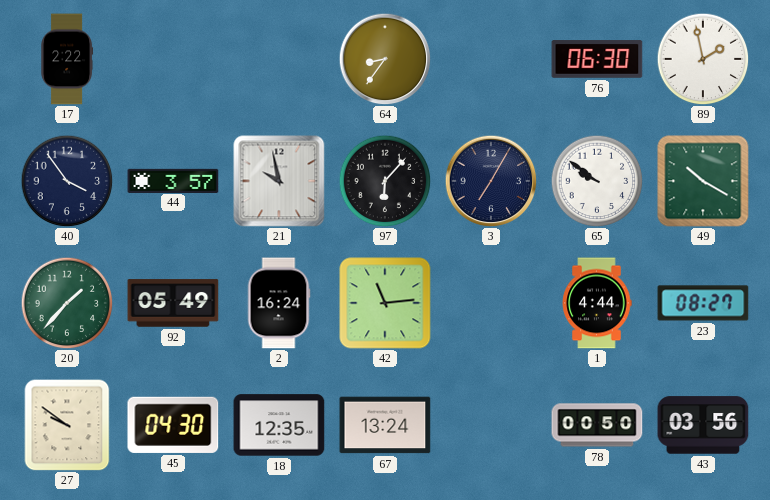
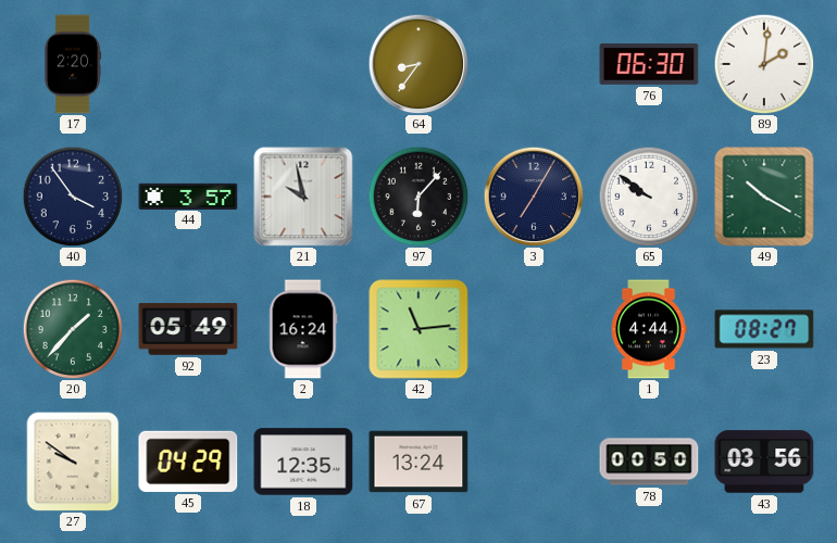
17: 2:22 -> 2:20 (73, 64)
89: 1:58 -> 2:01 (764, 64)
45: 04:30 -> 04:29 (188, 462)
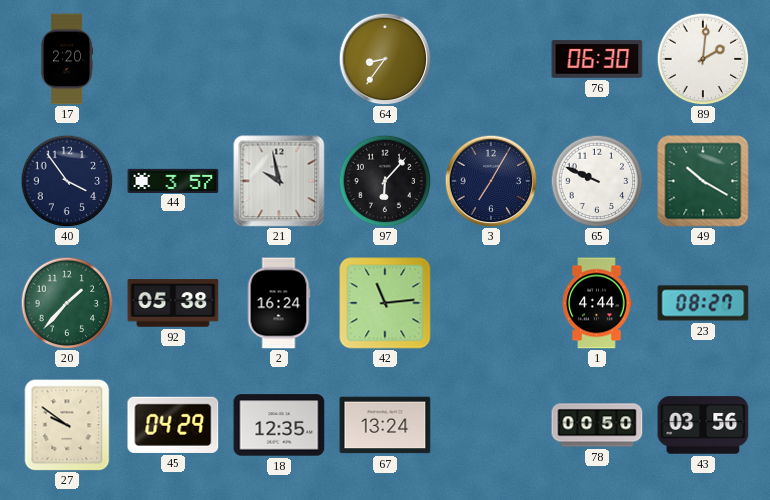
65: 9:51 -> 9:49 (597, 181)
92: 05:49 -> 05:38 (173, 303)
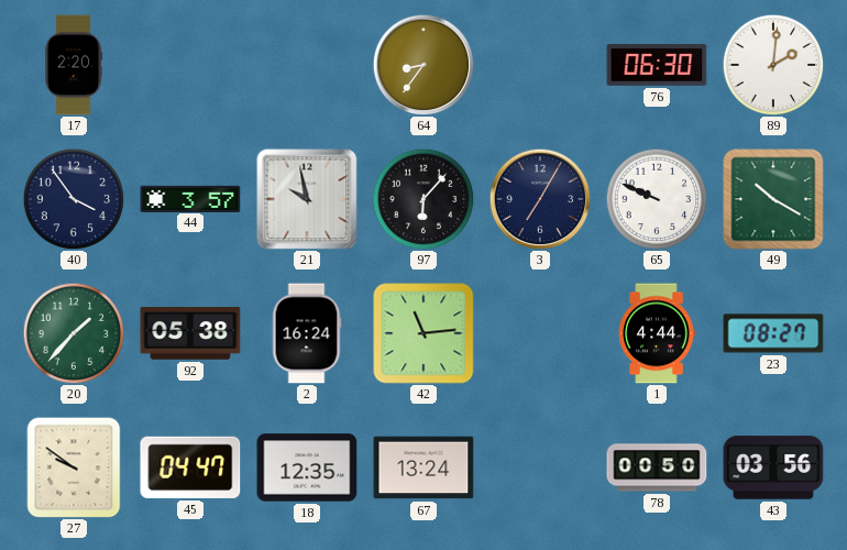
45: 04:29 -> 04:47 (190, 468)
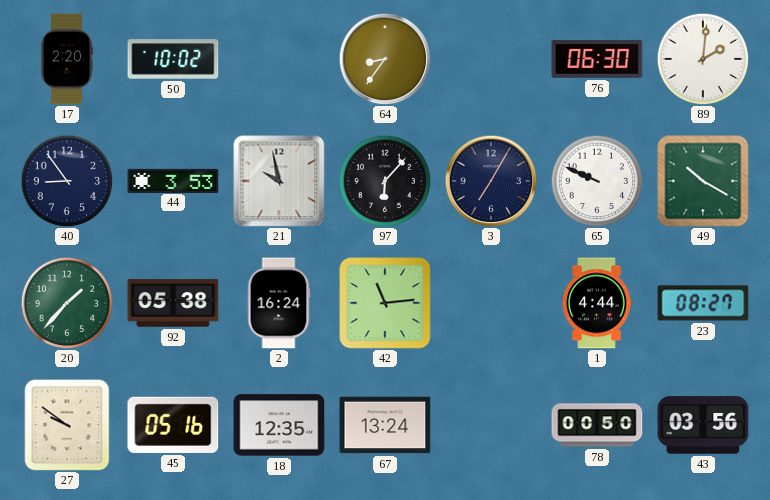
50: none -> 10:02 (173, 59)
40: 3:54 -> 8:54 (67, 181)
44: 3:57 -> 3:53 (173, 180)
45: 04:47 -> 05:16 (173, 425)
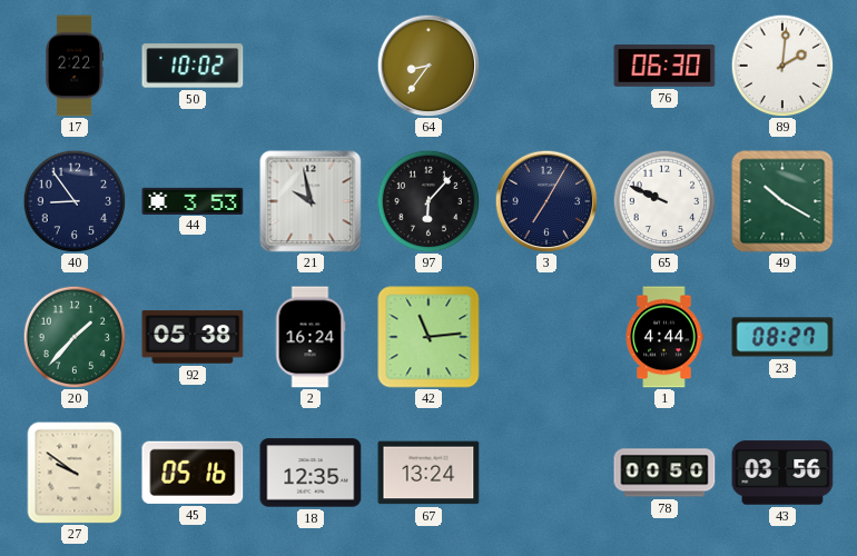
17: 2:20 -> 2:22 (75, 66)
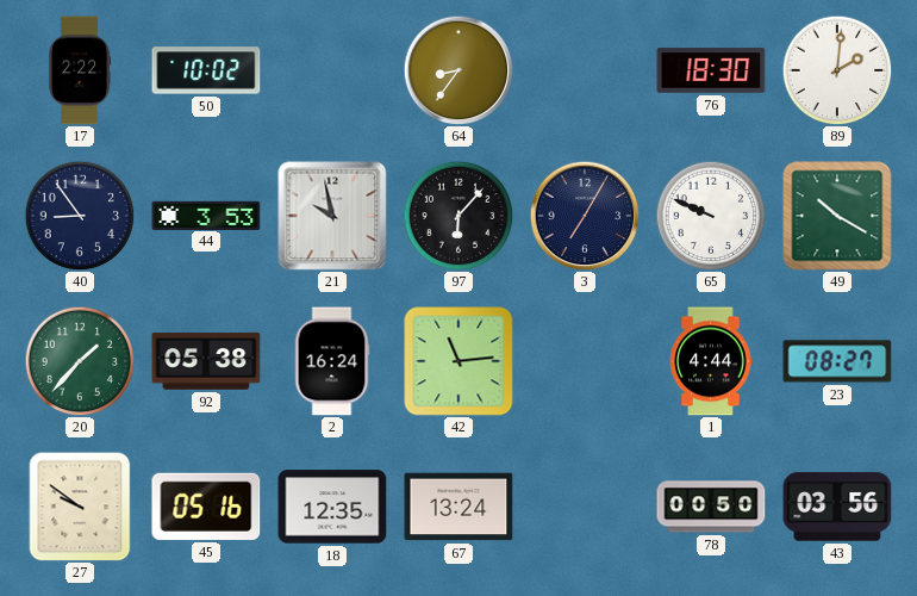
76: 06:30 -> 18:30 (711, 70)
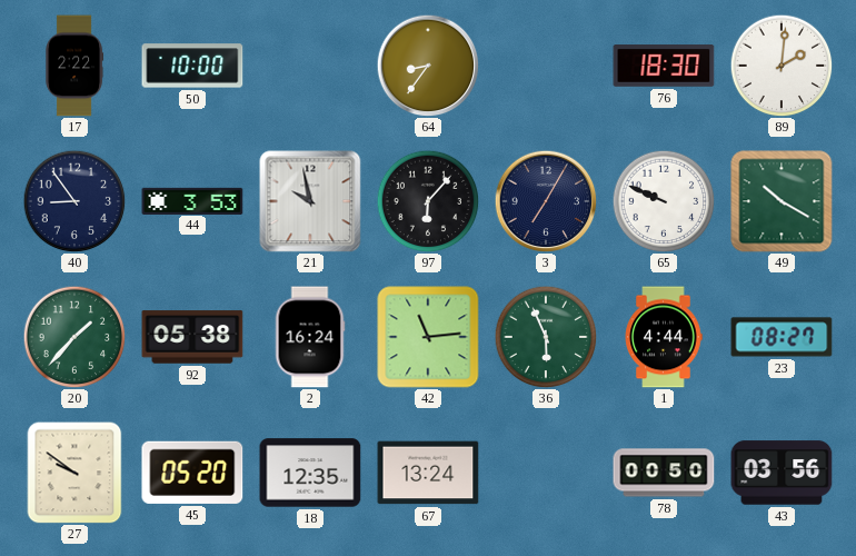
50: 10:02 -> 10:00 (192, 66)
36: none -> 5:56 (546, 337)
45: 05:16 -> 05:20 (192, 473)
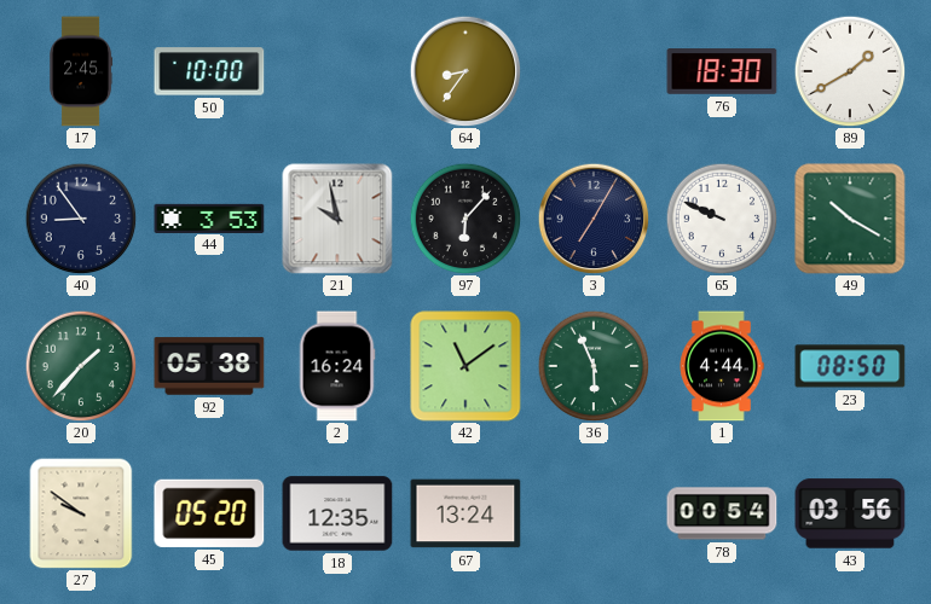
17: 2:22 -> 2:45 (81, 71)
89: 2:01 -> 1:40 (850, 71)
42: 11:14 -> 11:09 (465, 366)
23: 08:27 -> 08:50 (850, 366)
78: 00:50 -> 00:54 (722, 513)
